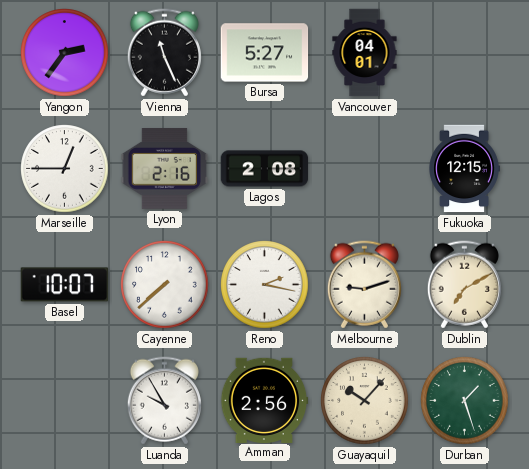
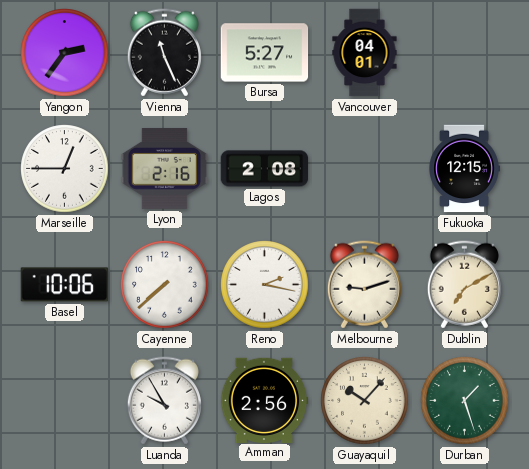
Basel: 10:07 -> 10:06 (65, 285)
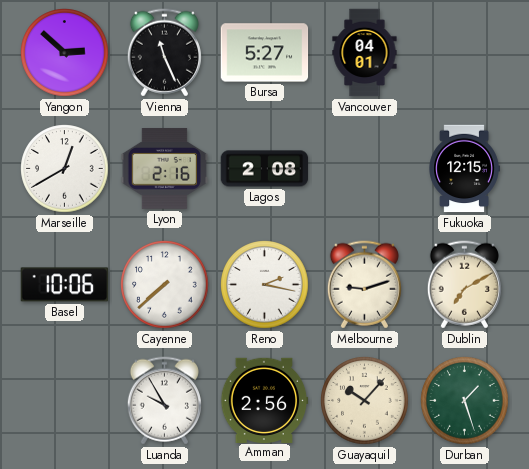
Yangon: 2:36 -> 2:52 (65, 53)
Marseille: 12:45 -> 12:40 (65, 169)
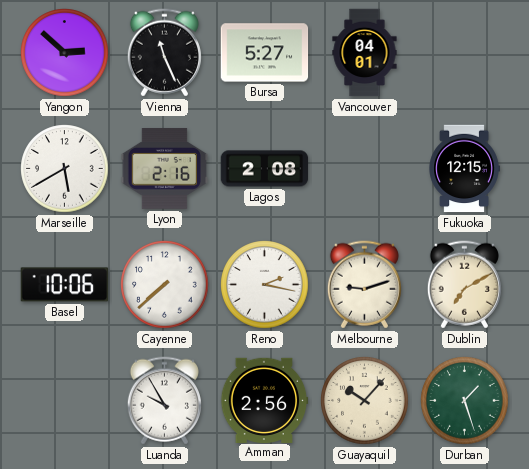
Marseille: 12:40 -> 5:40 (65, 169)
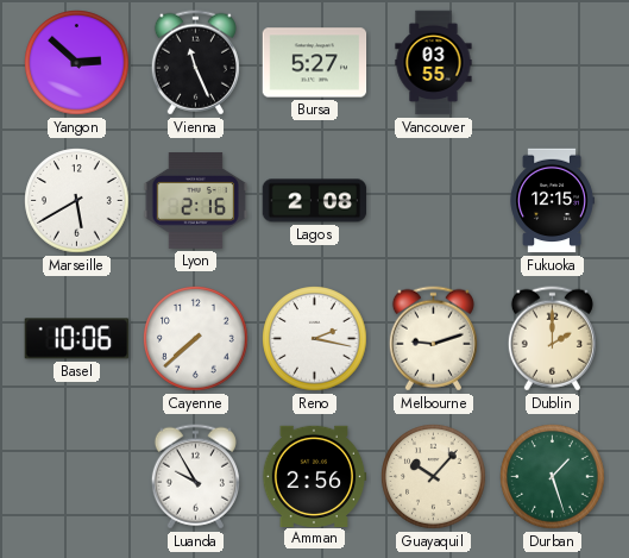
Vancouver: 04:01 -> 03:55 (434, 63)
Dublin: 7:10 -> 2:00 (552, 339)
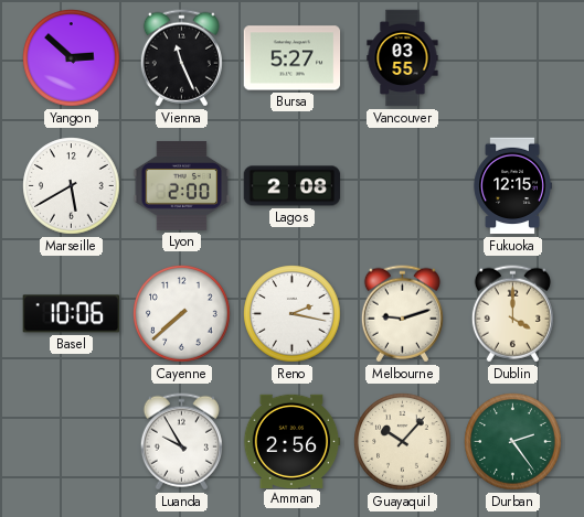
Lyon: 2:16 -> 2:00 (182, 186)
Dublin: 2:00 -> 4:00 (512, 314)
Durban: 1:27 -> 2:24 (513, 442)
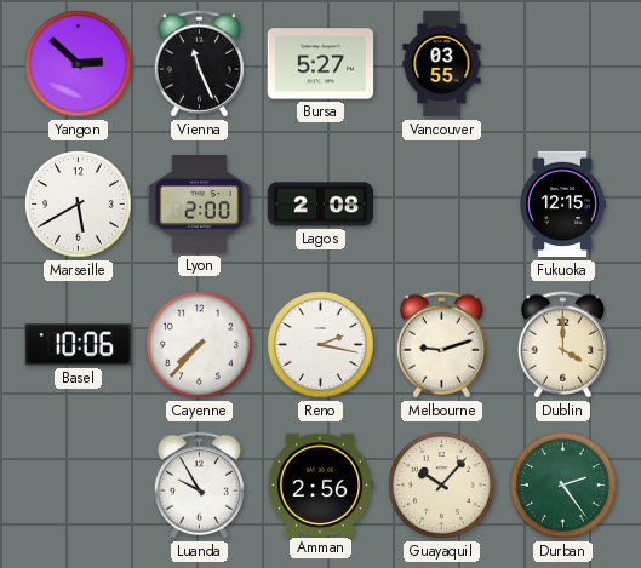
Cayenne: 7:38 -> 7:37 (200, 345)
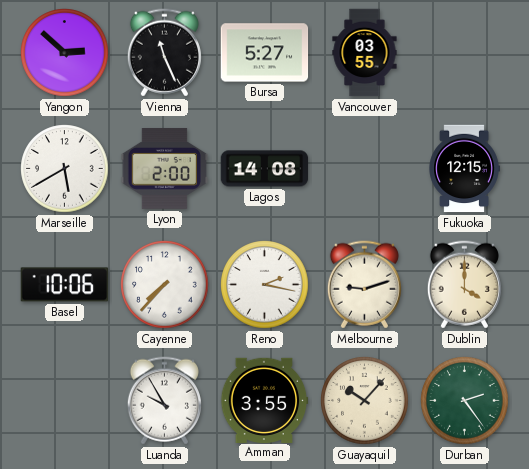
Lagos: 2:08 -> 14:08 (265, 169)
Amman: 2:56 -> 3:55 (264, 400)
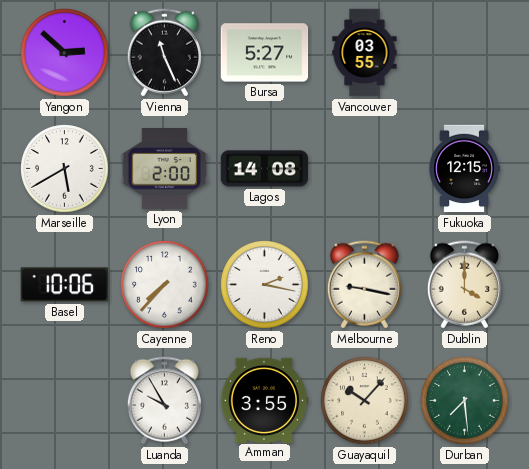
Melbourne: 9:12 -> 9:17 (364, 285)
Durban: 2:24 -> 7:29 (465, 401)
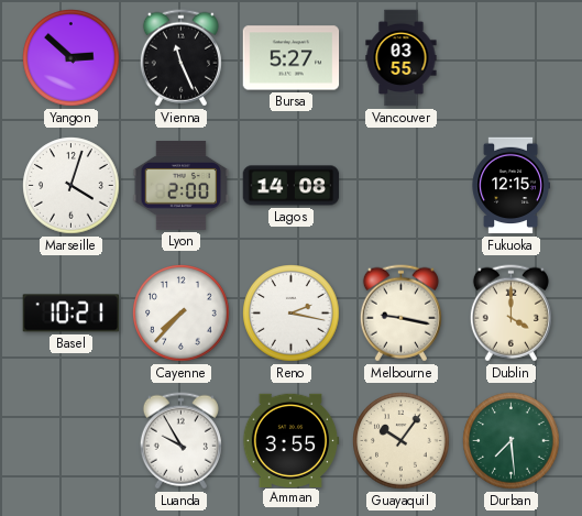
Marseille: 5:40 -> 4:03 (72, 186)
Basel: 10:06 -> 10:21 (72, 314)
Guayaquil: 10:07 -> 10:06 (402, 441)
